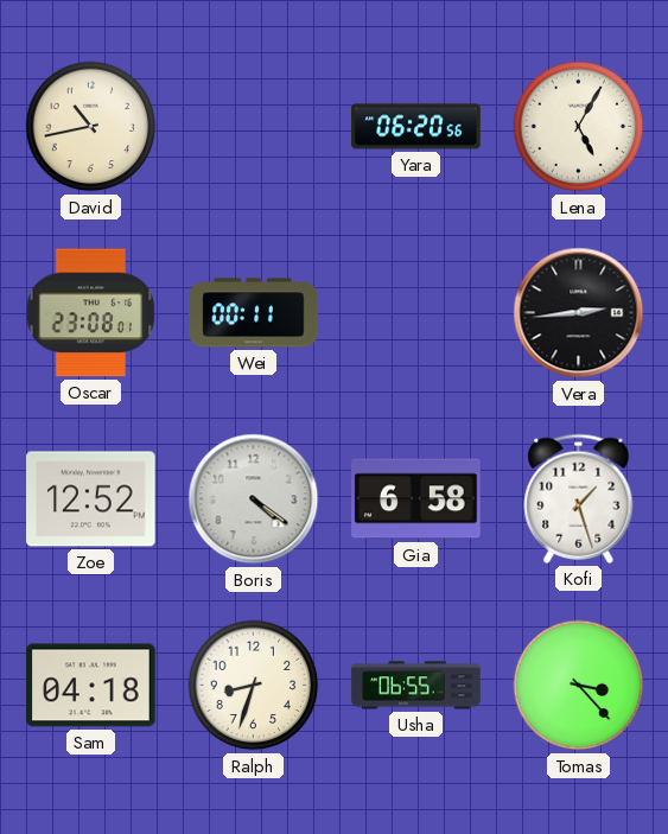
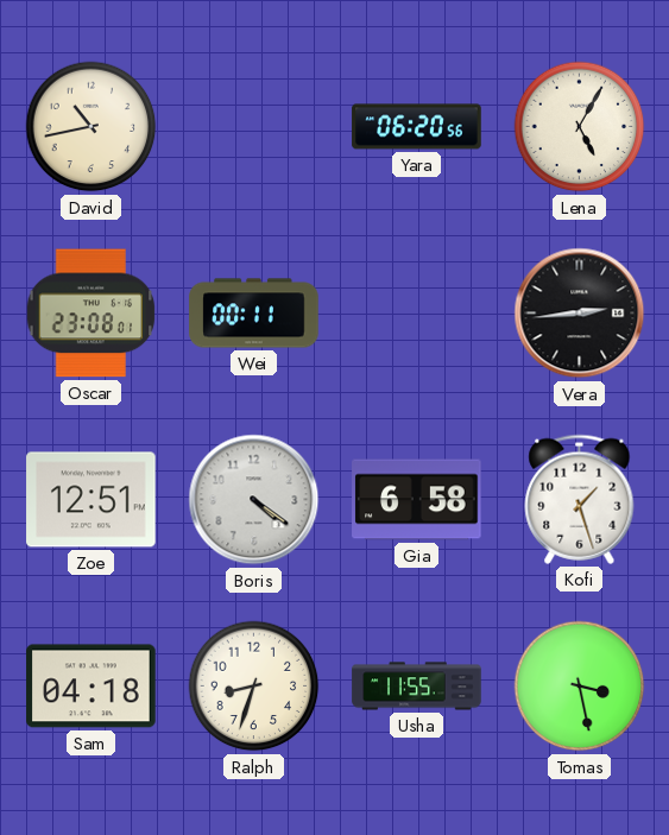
Zoe: 12:52 -> 12:51 (91, 500)
Usha: 06:55 -> 11:55 (417, 687)
Tomas: 3:23 -> 3:28 (580, 687)
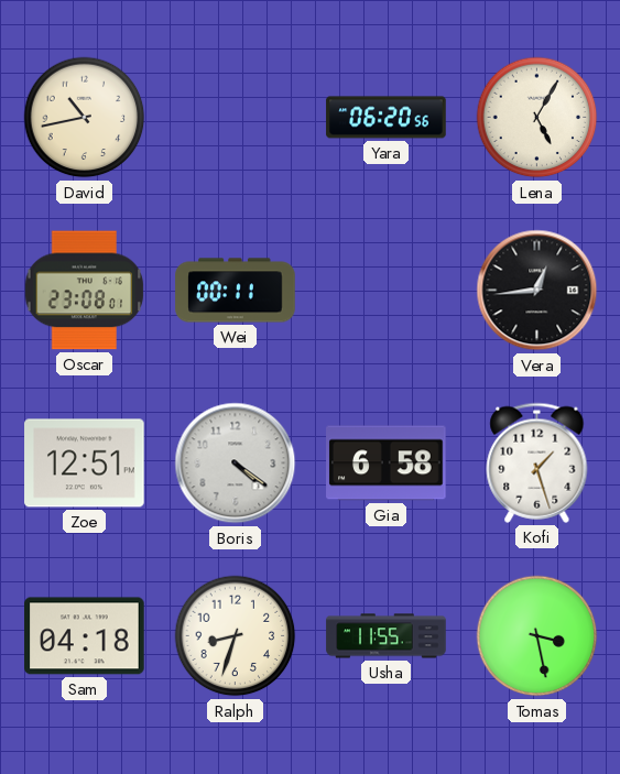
Vera: 2:44 -> 12:44 (537, 291)
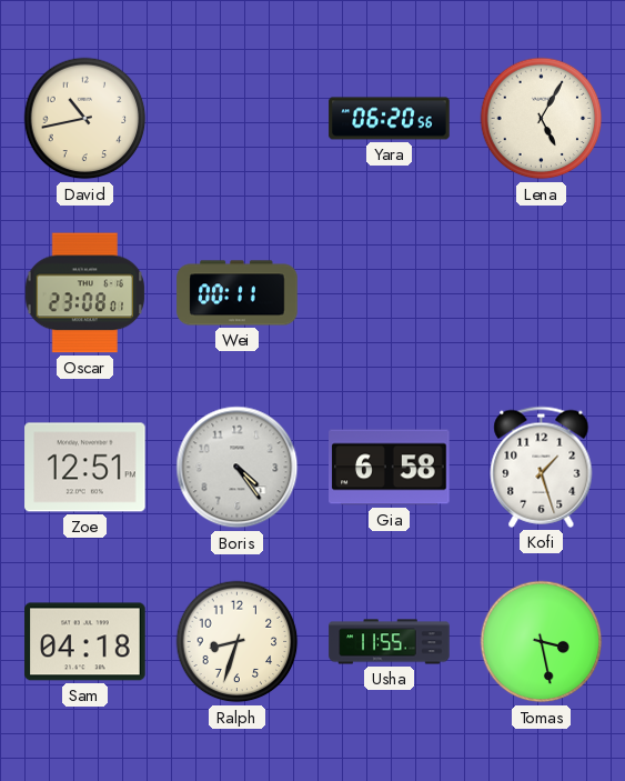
Vera: 12:44 -> none (537, 291)
Boris: 4:21 -> 4:24 (238, 468)
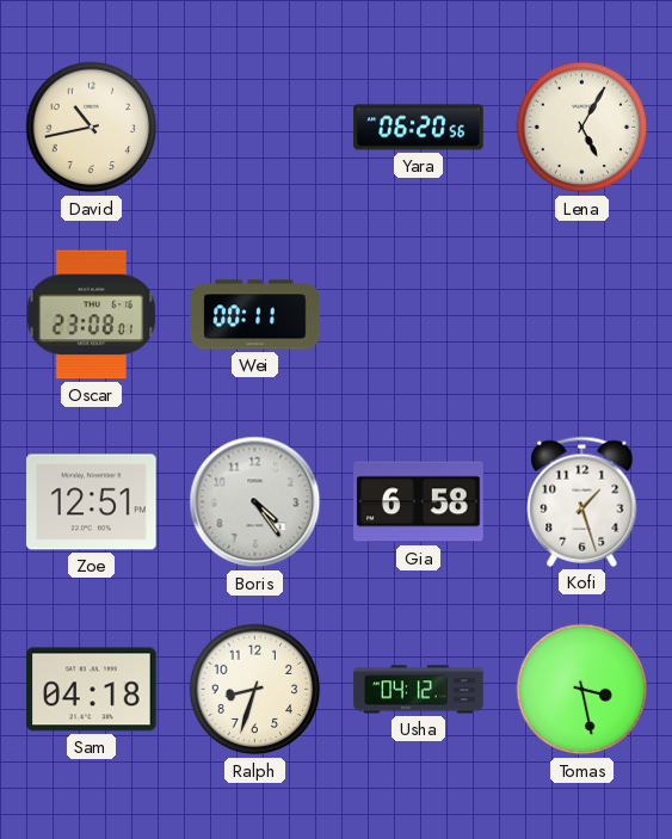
Usha: 11:55 -> 04:12 (419, 690)
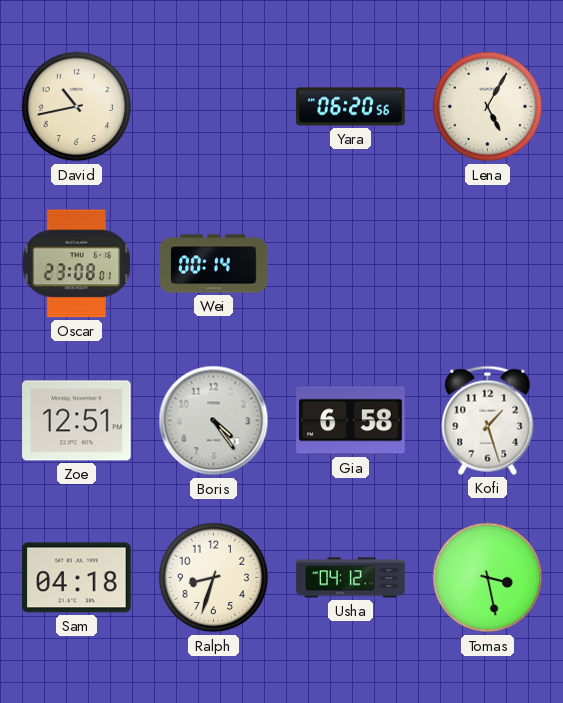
Wei: 00:11 -> 00:14 (214, 264)
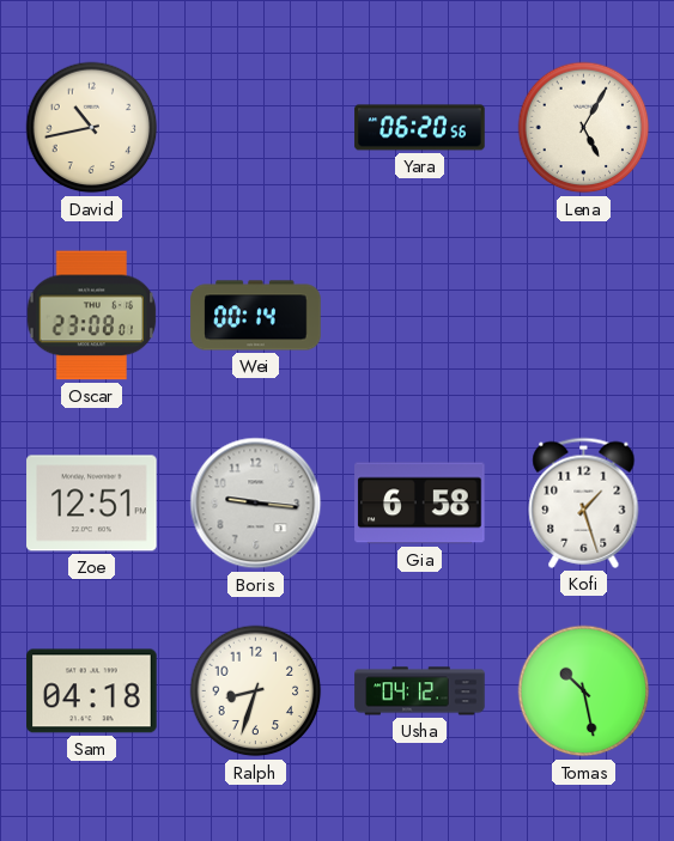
Boris: 4:24 -> 9:16 (256, 504)
Tomas: 3:28 -> 10:28 (584, 691)
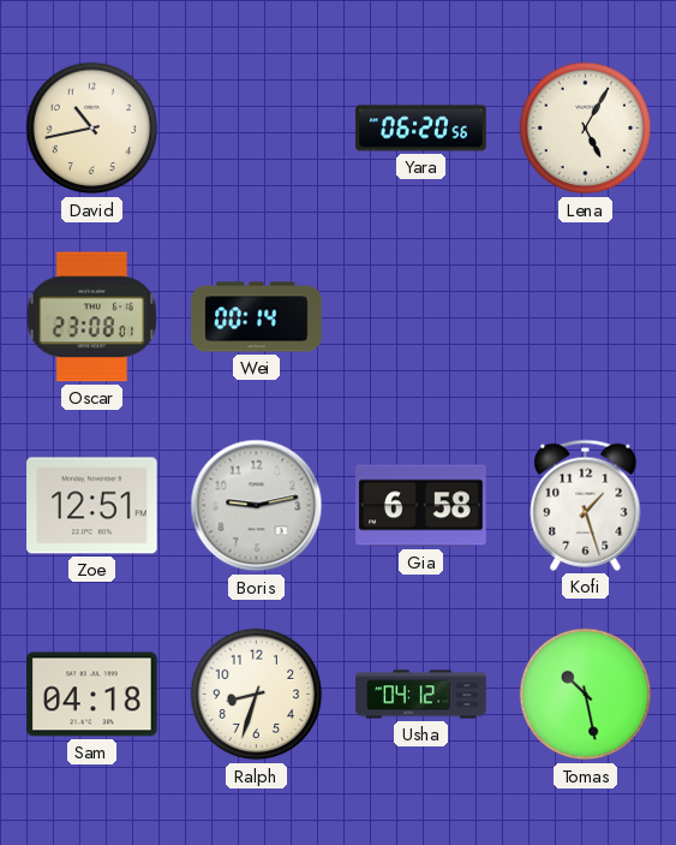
Boris: 9:16 -> 9:13 (257, 506)
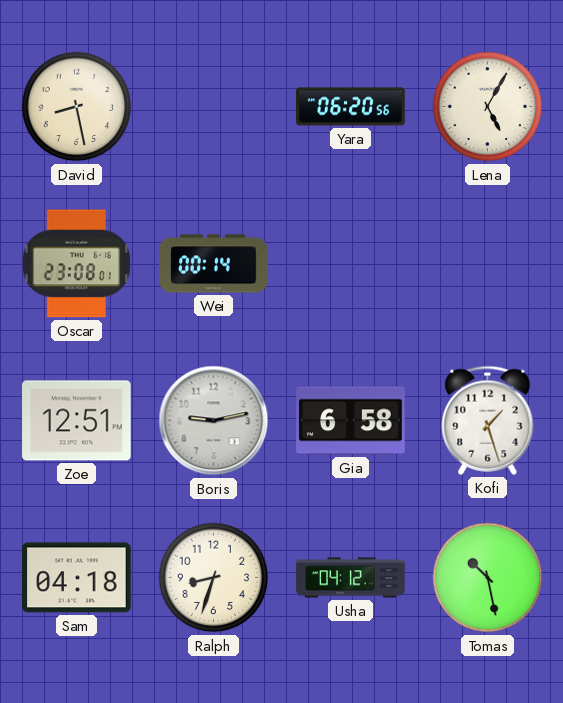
David: 10:43 -> 8:28 (77, 107)
